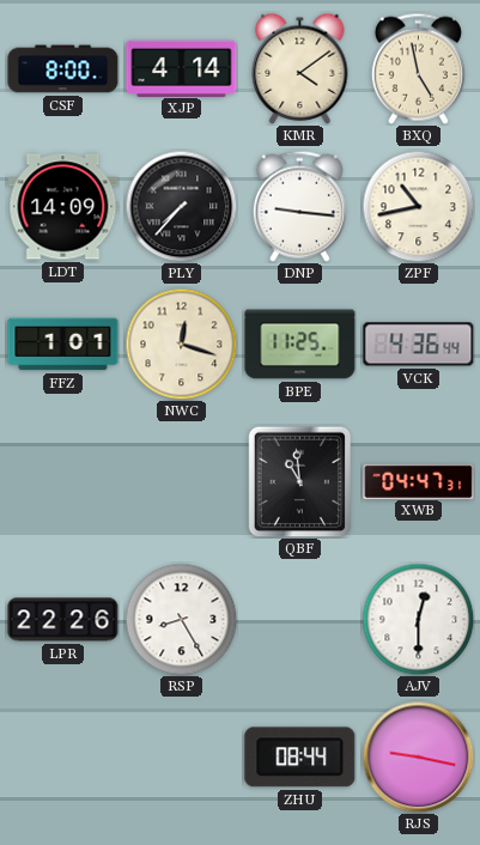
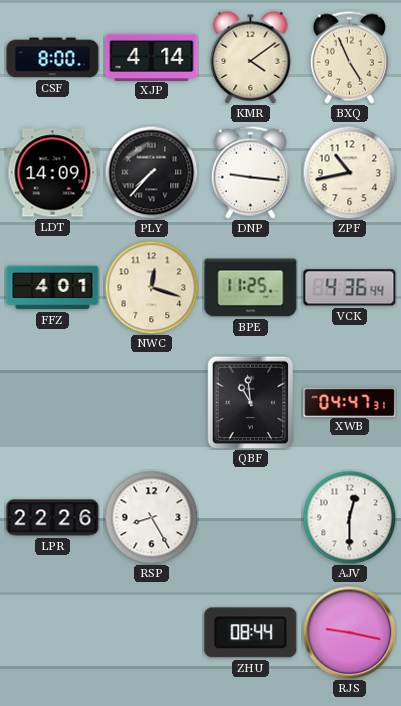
BXQ: 4:58 -> 4:56 (349, 57)
FFZ: 1:01 -> 4:01 (53, 288)
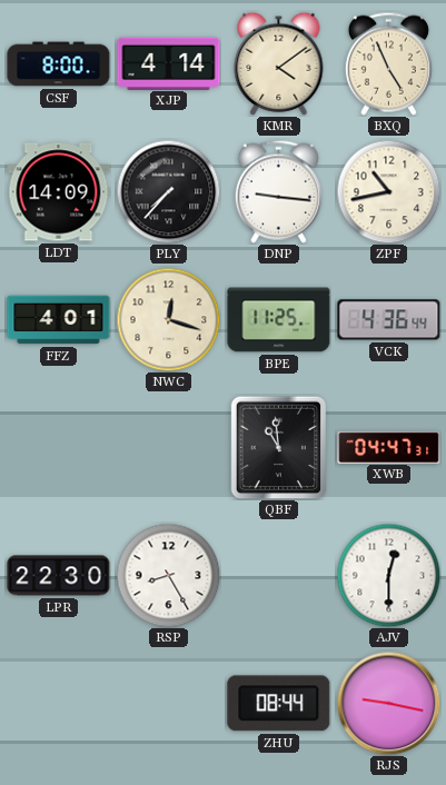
LPR: 22:26 -> 22:30 (59, 576)
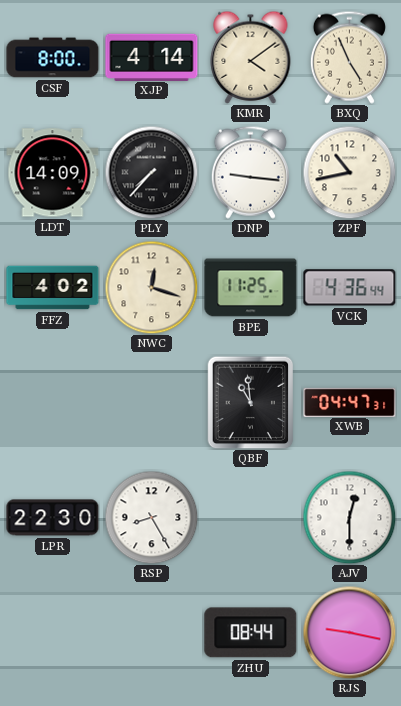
FFZ: 4:01 -> 4:02 (53, 288)
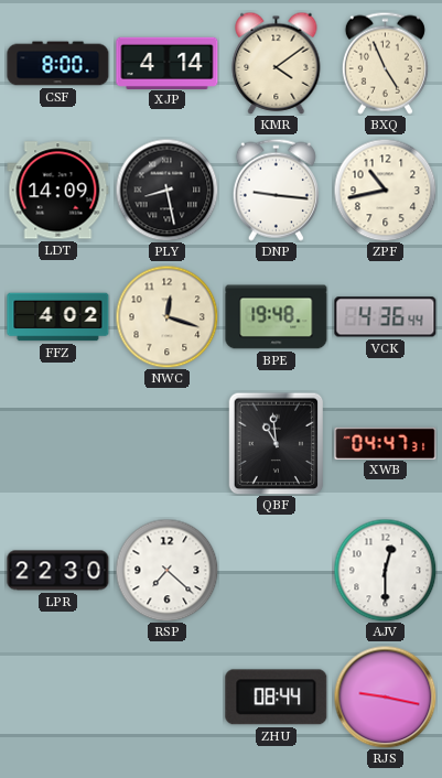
PLY: 7:37 -> 8:28 (166, 190)
BPE: 11:25 -> 19:48 (277, 317)
RSP: 8:25 -> 7:22 (166, 570)
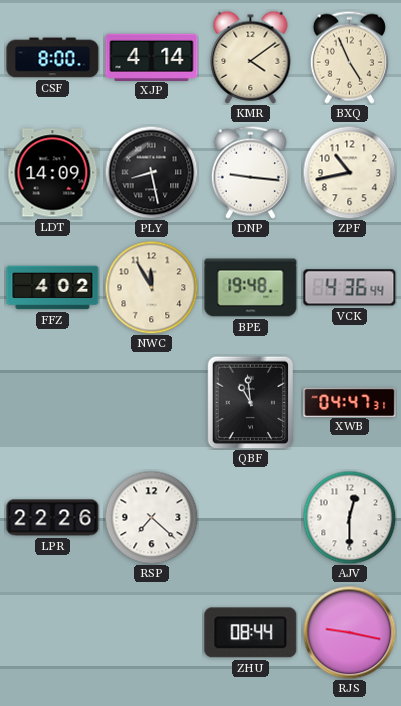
NWC: 12:18 -> 11:55 (151, 287)
LPR: 22:30 -> 22:26 (53, 518)
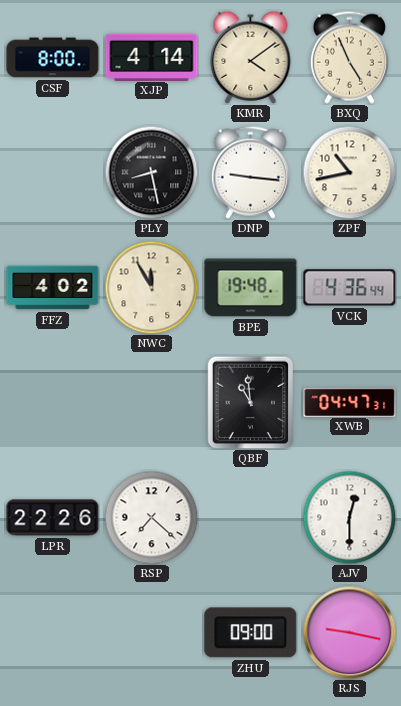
LDT: 14:09 -> none (53, 173)
ZHU: 08:44 -> 09:00 (251, 633)
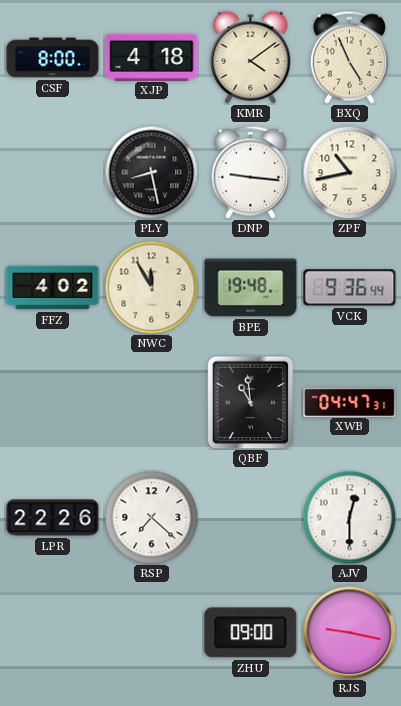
XJP: 4:14 -> 4:18 (152, 57)
VCK: 4:36 -> 9:36 (350, 288)
